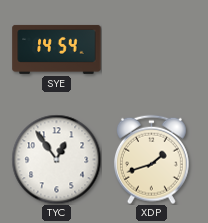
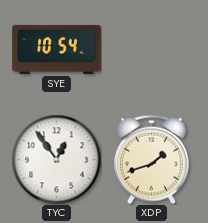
SYE: 14:54 -> 10:54 (57, 49)
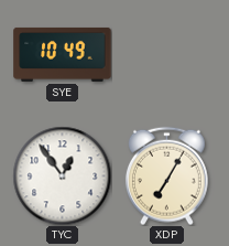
SYE: 10:54 -> 10:49 (63, 54)
XDP: 1:42 -> 7:05 (166, 175)
